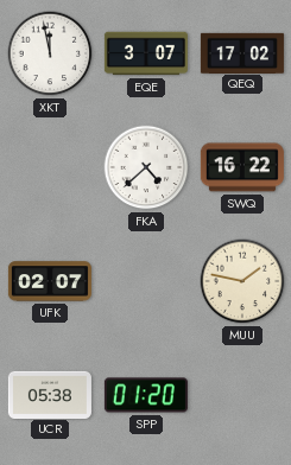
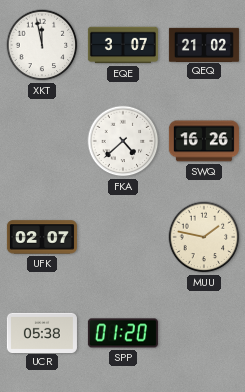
QEQ: 17:02 -> 21:02 (204, 44)
SWQ: 16:22 -> 16:26 (204, 141)
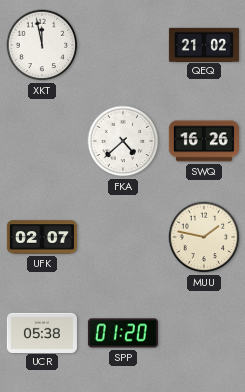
EQE: 3:07 -> none (123, 45)
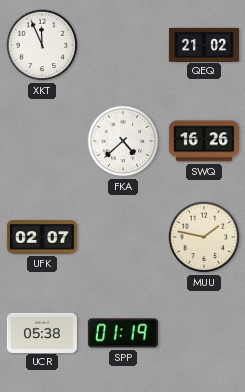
XKT: 11:58 -> 11:56 (42, 45)
SPP: 01:20 -> 01:19 (123, 333)
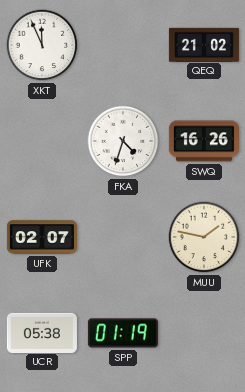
FKA: 4:38 -> 4:33 (123, 141)
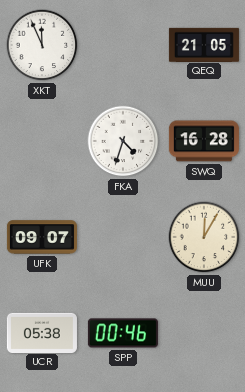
QEQ: 21:02 -> 21:05 (204, 44)
SWQ: 16:26 -> 16:28 (204, 141)
UFK: 02:07 -> 09:07 (42, 237)
MUU: 1:47 -> 12:05 (204, 237)
SPP: 01:19 -> 00:46 (123, 333)
